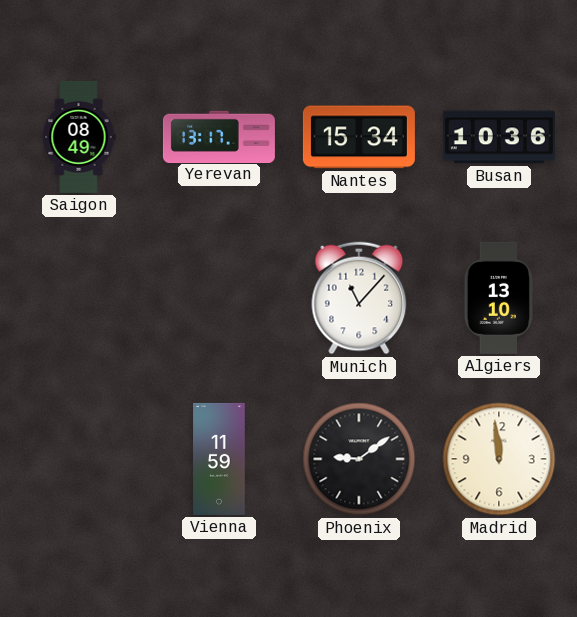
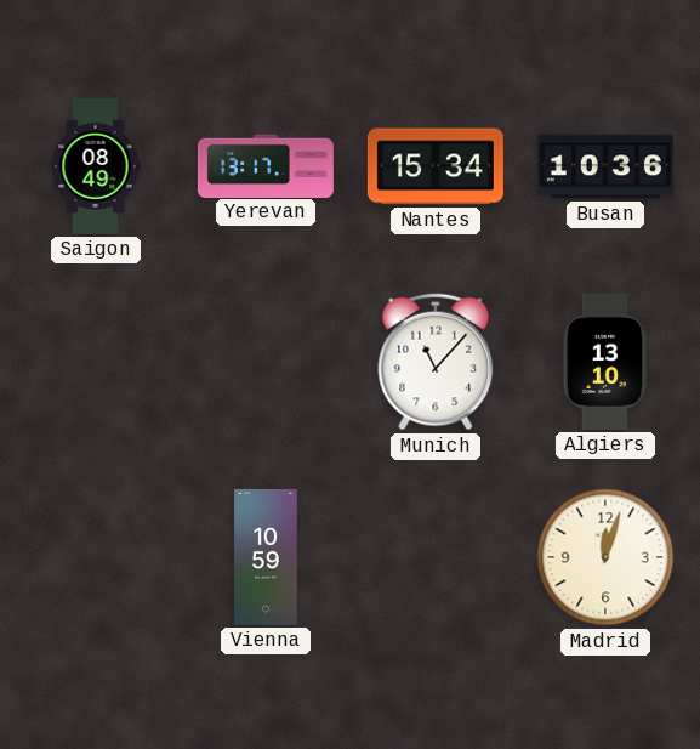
Vienna: 11:59 -> 10:59 (266, 557)
Phoenix: 9:09 -> none (359, 459)
Madrid: 11:59 -> 12:03 (605, 557)
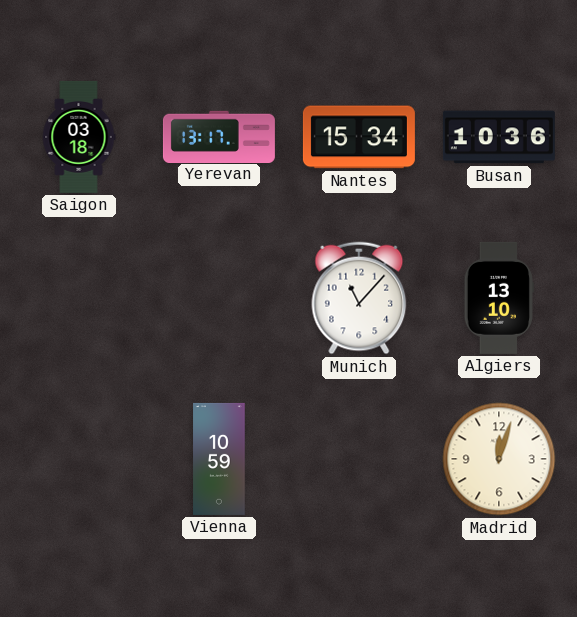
Saigon: 08:49 -> 03:18 (79, 137)
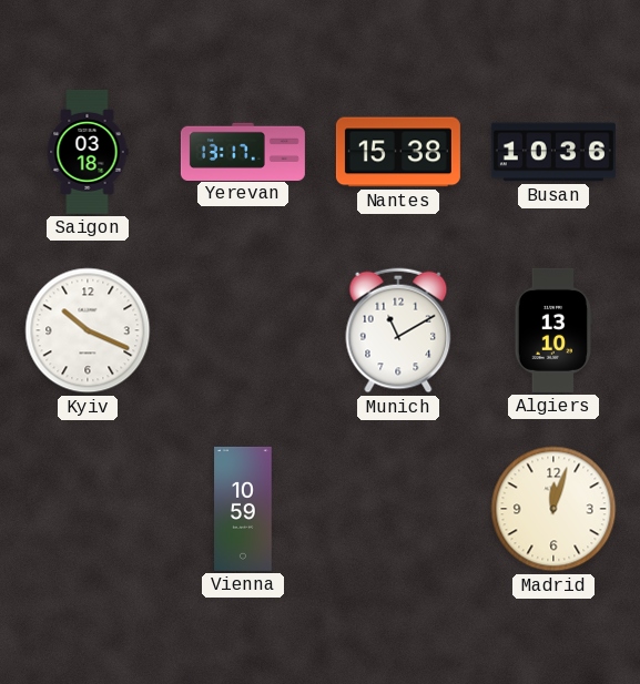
Nantes: 15:34 -> 15:38 (398, 152)
Kyiv: none -> 10:19 (88, 330)
Munich: 11:07 -> 11:10 (398, 330)
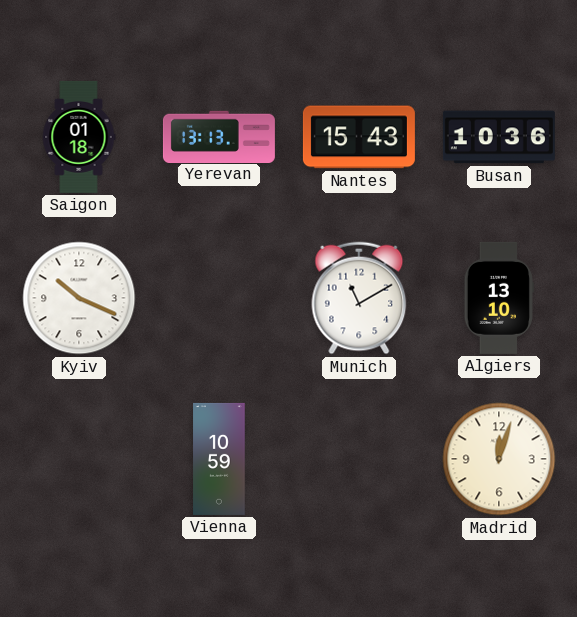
Saigon: 03:18 -> 01:18 (79, 137)
Yerevan: 13:17 -> 13:13 (219, 136)
Nantes: 15:38 -> 15:43 (359, 137)
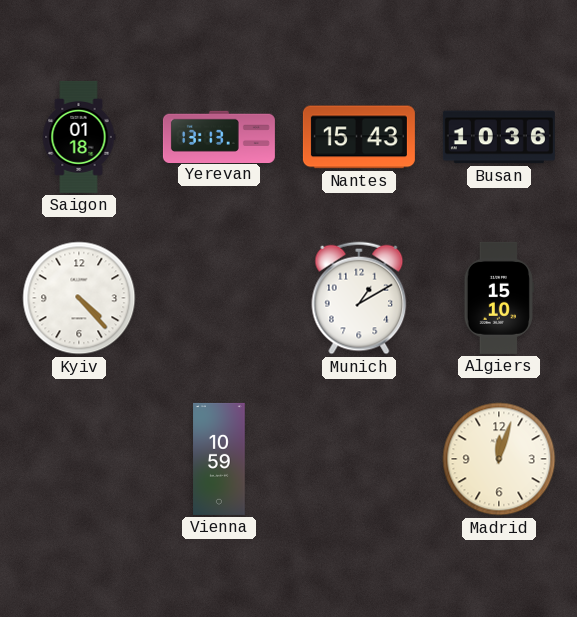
Kyiv: 10:19 -> 4:23 (79, 298)
Munich: 11:10 -> 1:10 (359, 298)
Algiers: 13:10 -> 15:10 (499, 298)
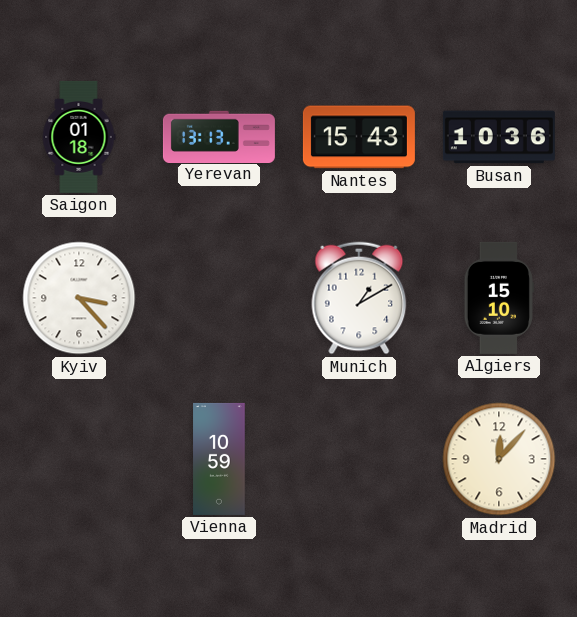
Kyiv: 4:23 -> 3:23 (79, 298)
Madrid: 12:03 -> 12:07 (499, 459)
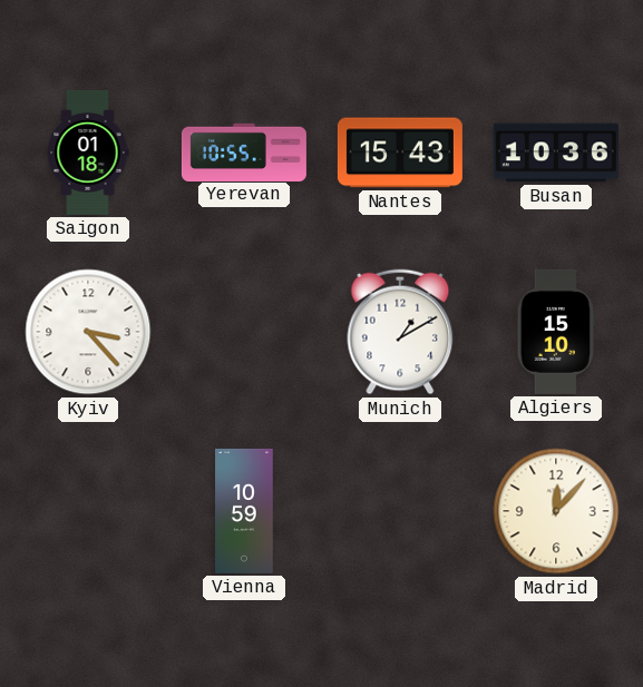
Yerevan: 13:13 -> 10:55 (244, 151)
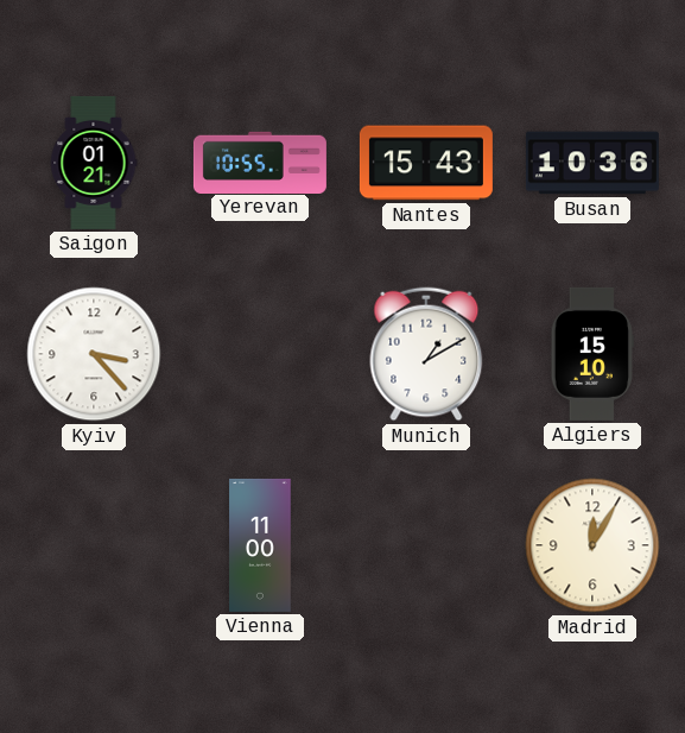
Saigon: 01:18 -> 01:21 (94, 163)
Vienna: 10:59 -> 11:00 (260, 545)
Madrid: 12:07 -> 12:05 (592, 545)
